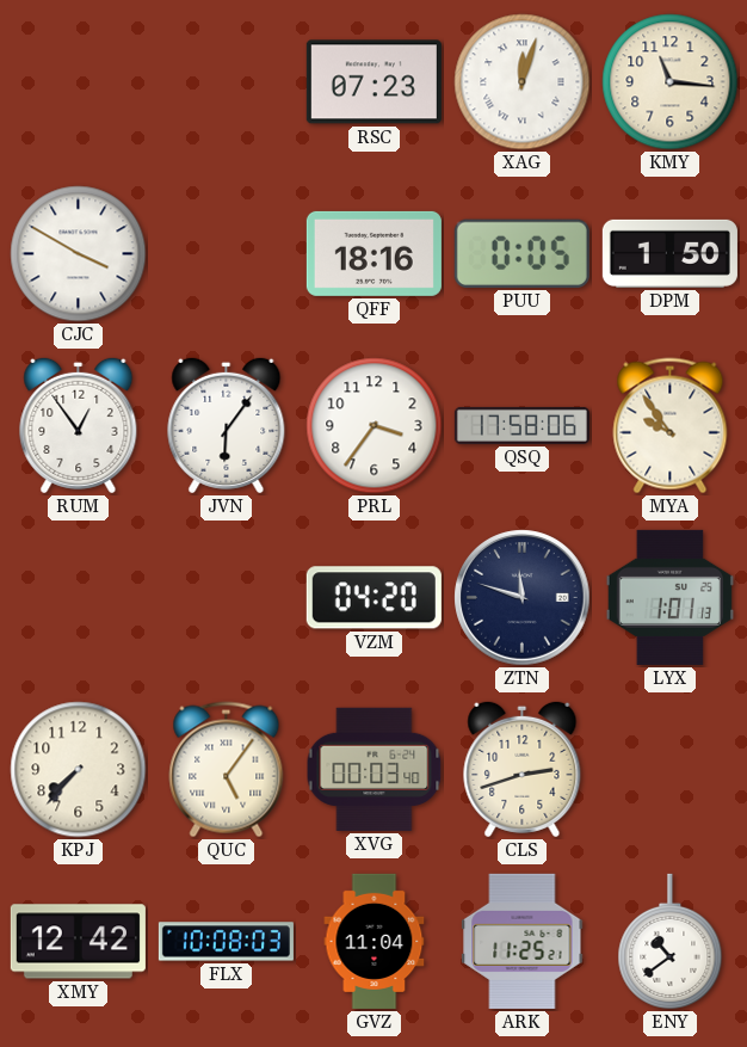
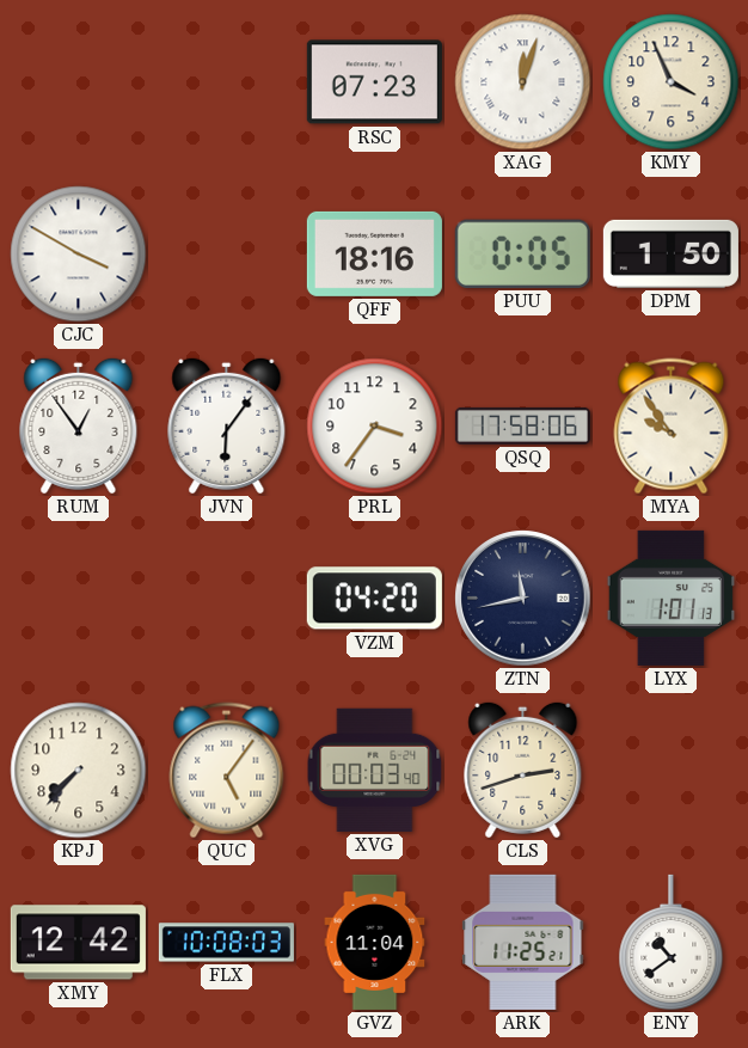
KMY: 11:16 -> 3:56 (672, 82)
ZTN: 11:48 -> 11:43 (523, 599)
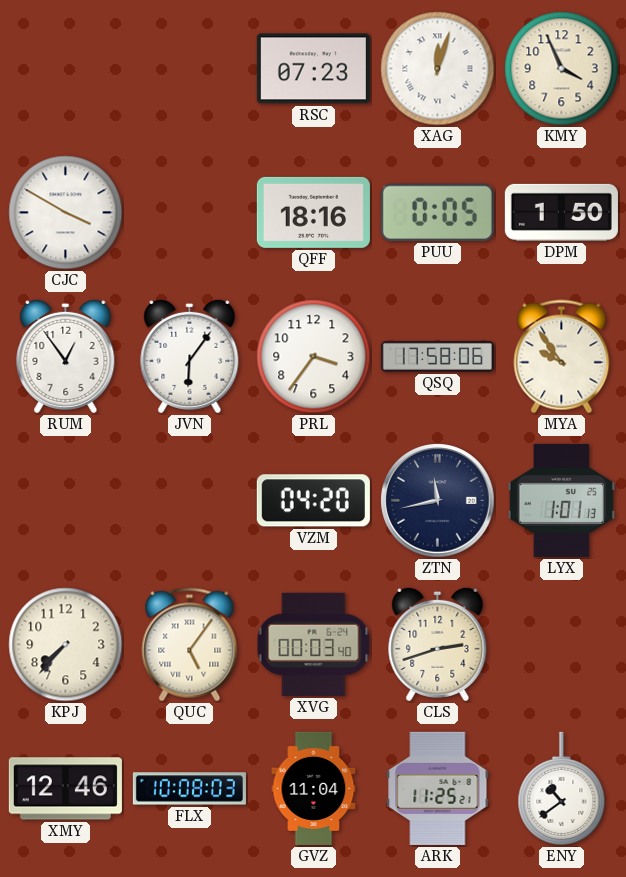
XMY: 12:42 -> 12:46 (65, 789)
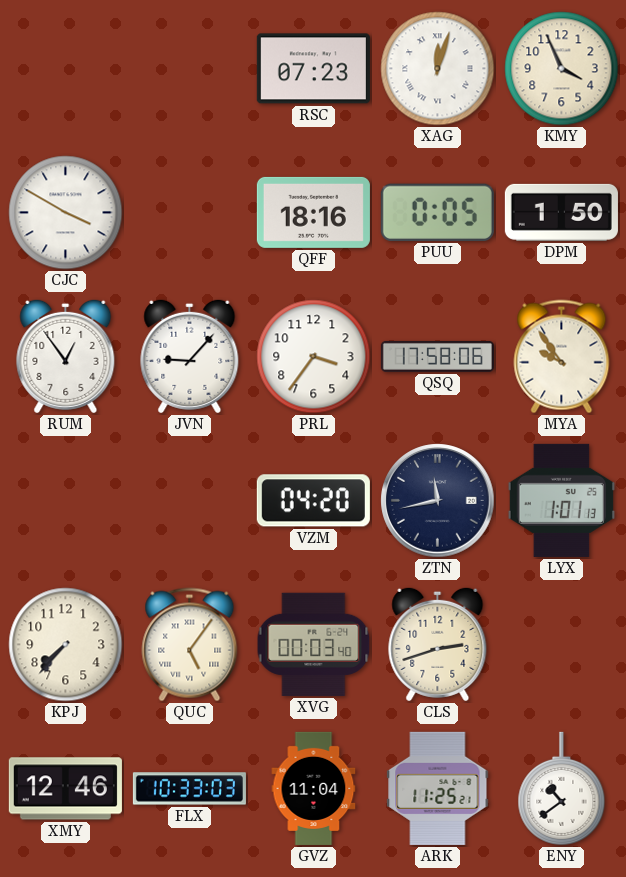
JVN: 6:06 -> 9:07 (190, 356)
FLX: 10:08 -> 10:33 (189, 789)
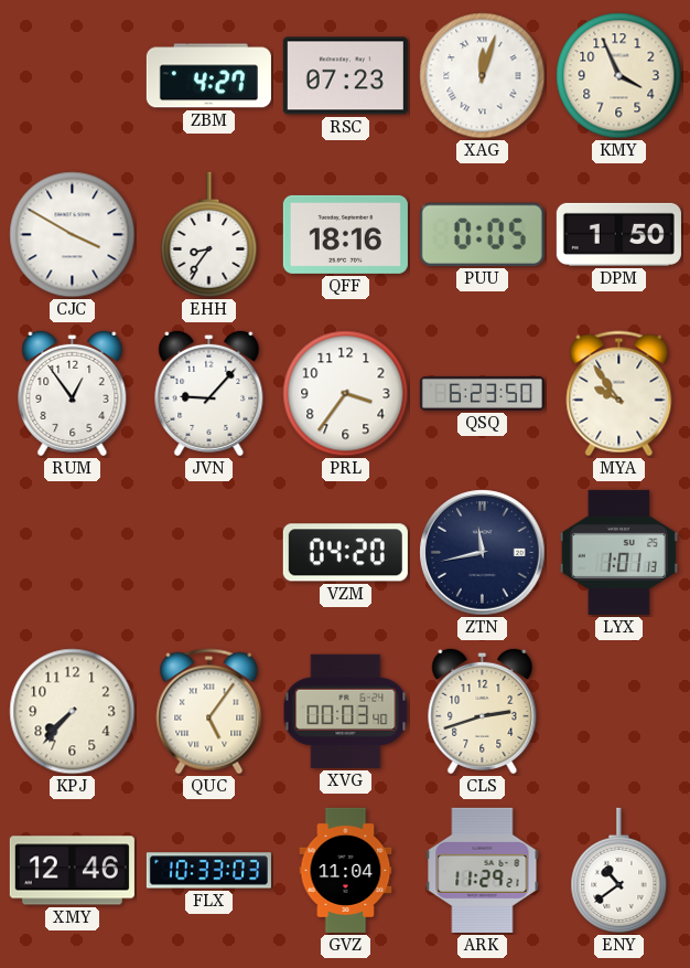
ZBM: none -> 4:27 (208, 76)
EHH: none -> 8:36 (209, 234)
QSQ: 17:58 -> 6:23 (482, 393)
ARK: 11:25 -> 11:29 (483, 870)
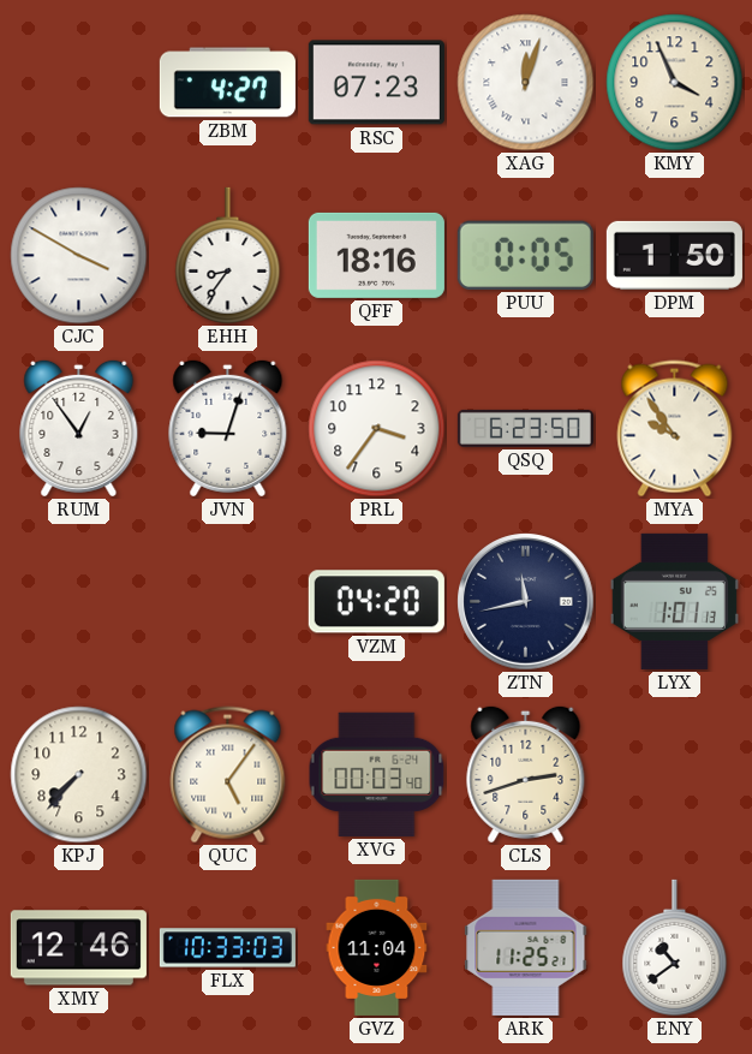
JVN: 9:07 -> 9:03 (228, 428)
ARK: 11:29 -> 11:25 (526, 947)
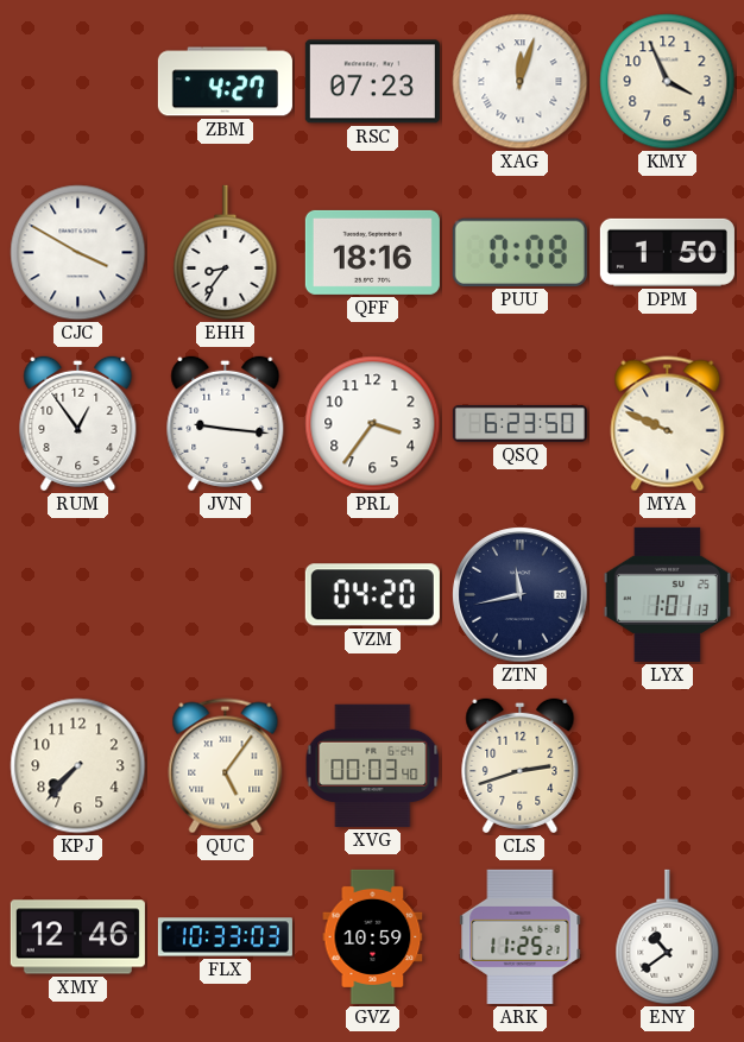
PUU: 0:05 -> 0:08 (519, 252)
JVN: 9:03 -> 9:16 (226, 423)
MYA: 9:54 -> 9:49 (668, 424)
GVZ: 11:04 -> 10:59 (373, 936)
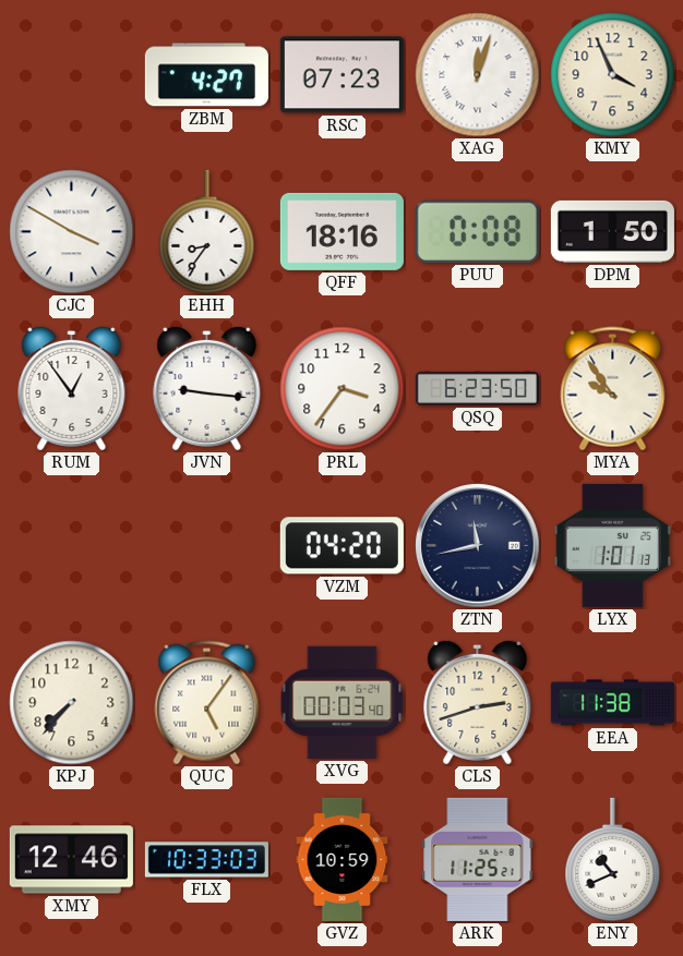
MYA: 9:49 -> 9:54 (613, 389)
EEA: none -> 11:38 (612, 703)
ENY: 10:39 -> 10:41 (613, 859)
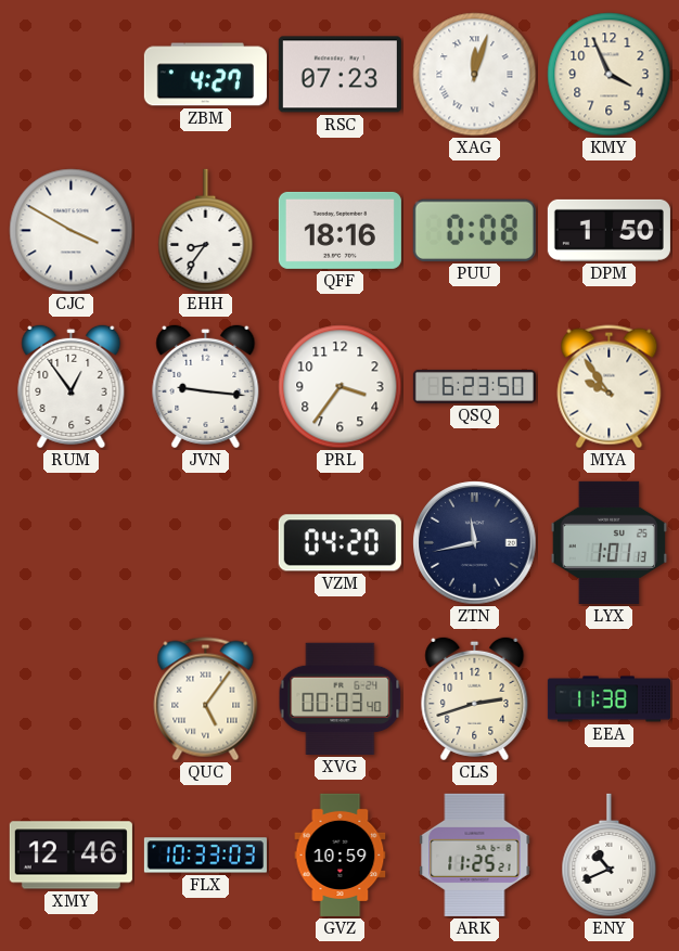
KPJ: 7:37 -> none (72, 703)
